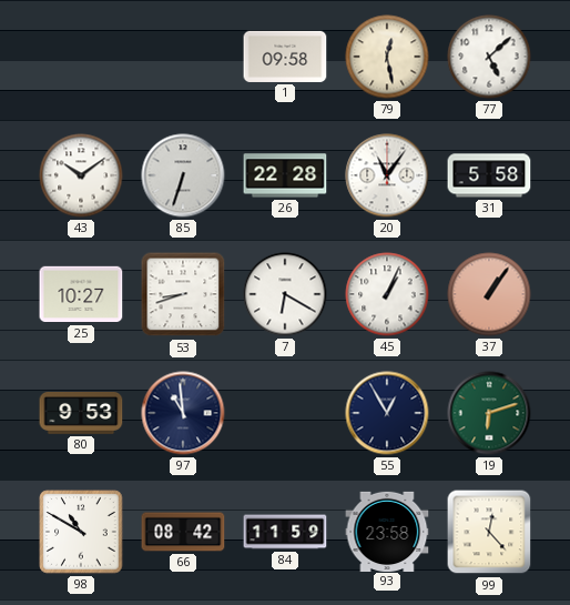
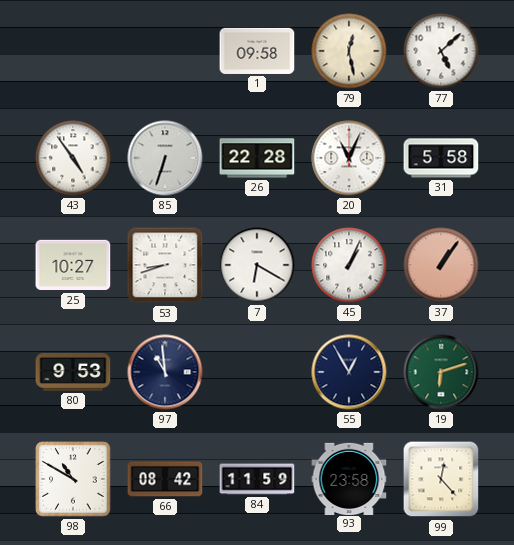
43: 10:09 -> 4:54 (73, 158)
20: 11:06 -> 11:04 (349, 158)
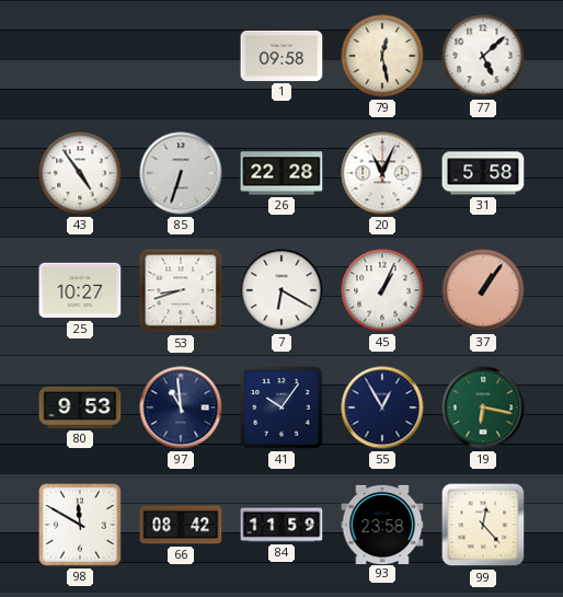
41: none -> 10:06 (281, 407)
19: 6:12 -> 6:17 (483, 407)
98: 10:50 -> 11:50 (80, 525)
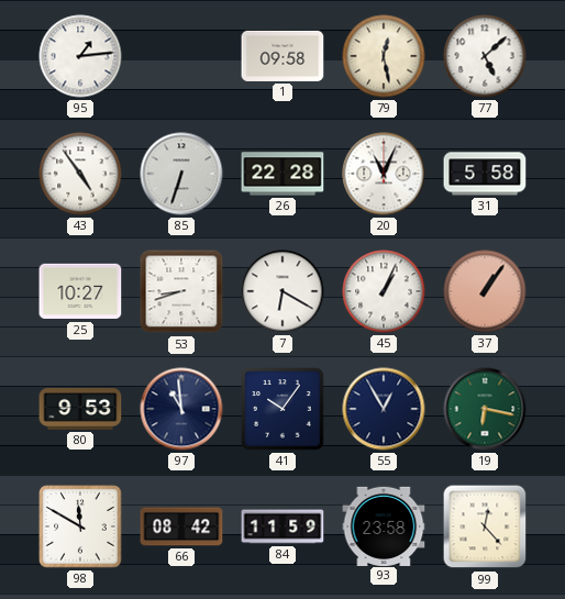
95: none -> 1:14 (80, 56)
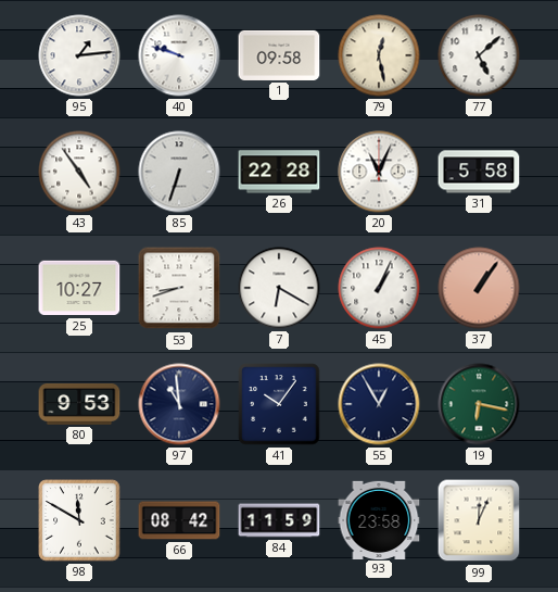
40: none -> 9:48 (179, 55)
99: 12:23 -> 12:04 (479, 520)
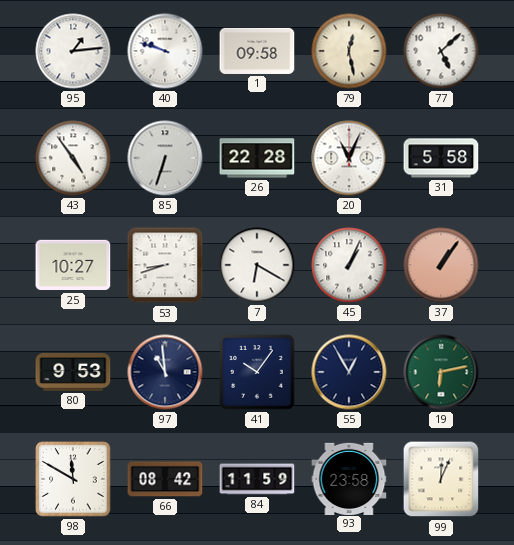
19: 6:17 -> 6:13 (441, 372)
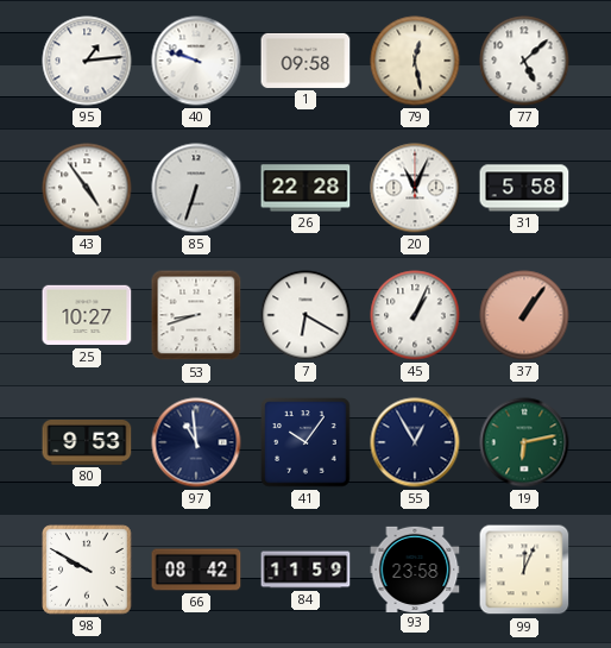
98: 11:50 -> 9:50 (87, 570)
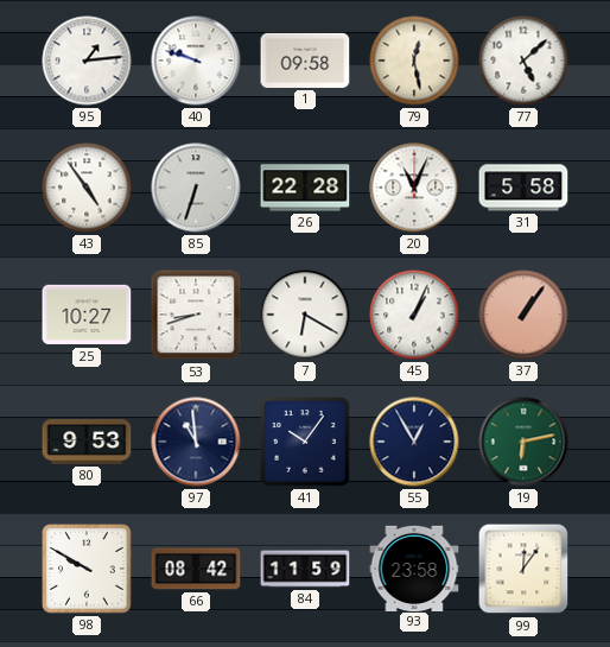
99: 12:04 -> 12:06 (523, 569)
